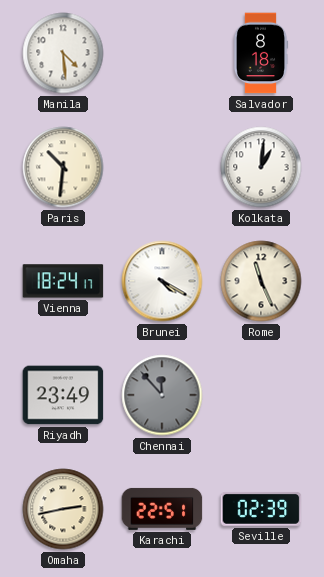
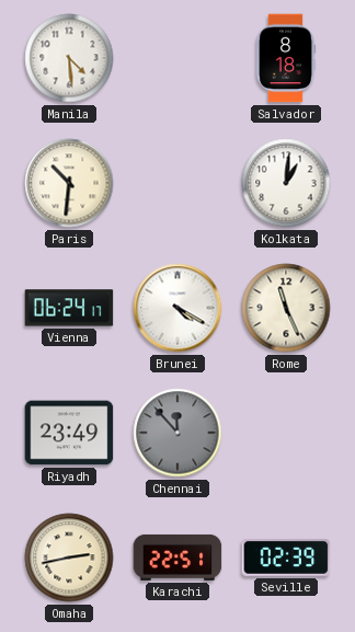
Vienna: 18:24 -> 06:24 (69, 308)
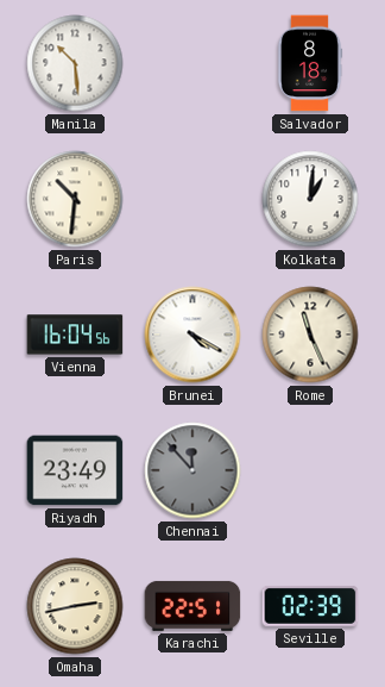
Manila: 4:29 -> 10:29 (75, 63)
Vienna: 06:24 -> 16:04 (75, 335)
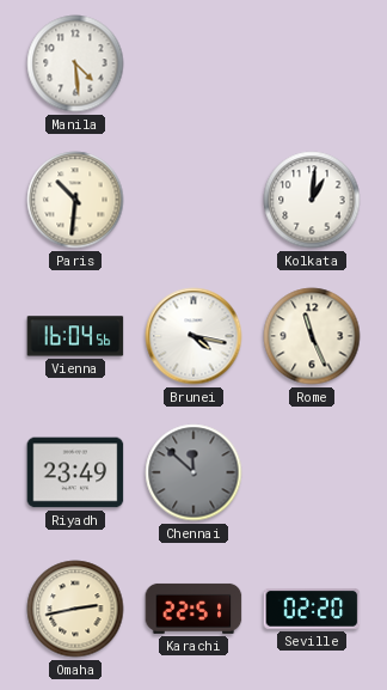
Manila: 10:29 -> 4:29 (75, 63)
Salvador: 8:18 -> none (310, 63)
Brunei: 4:20 -> 4:17 (193, 336)
Chennai: 11:53 -> 11:52 (193, 472)
Seville: 02:39 -> 02:20 (312, 609)
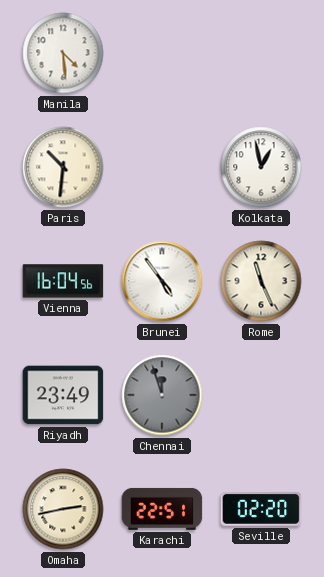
Kolkata: 1:01 -> 12:58 (261, 167)
Brunei: 4:17 -> 4:54 (162, 281)
Chennai: 11:52 -> 11:57 (162, 395)
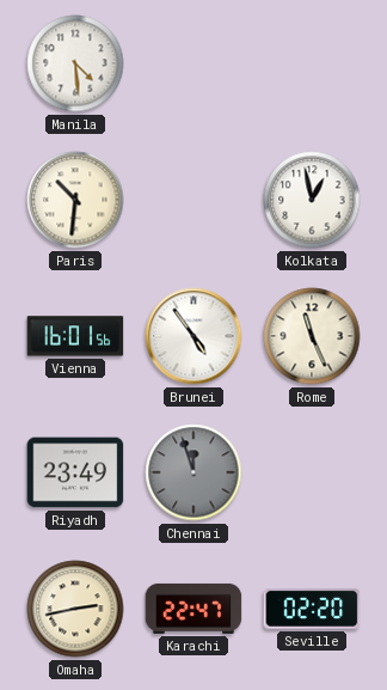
Vienna: 16:04 -> 16:01 (75, 336)
Karachi: 22:51 -> 22:47 (193, 609)
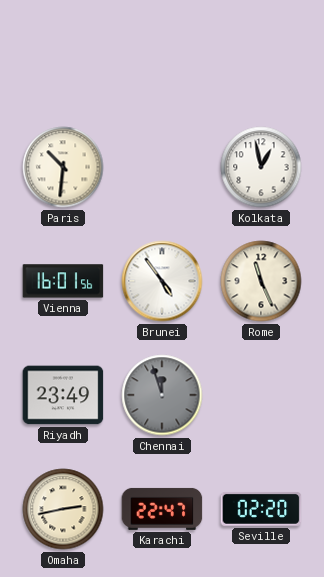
Manila: 4:29 -> none (75, 63)
